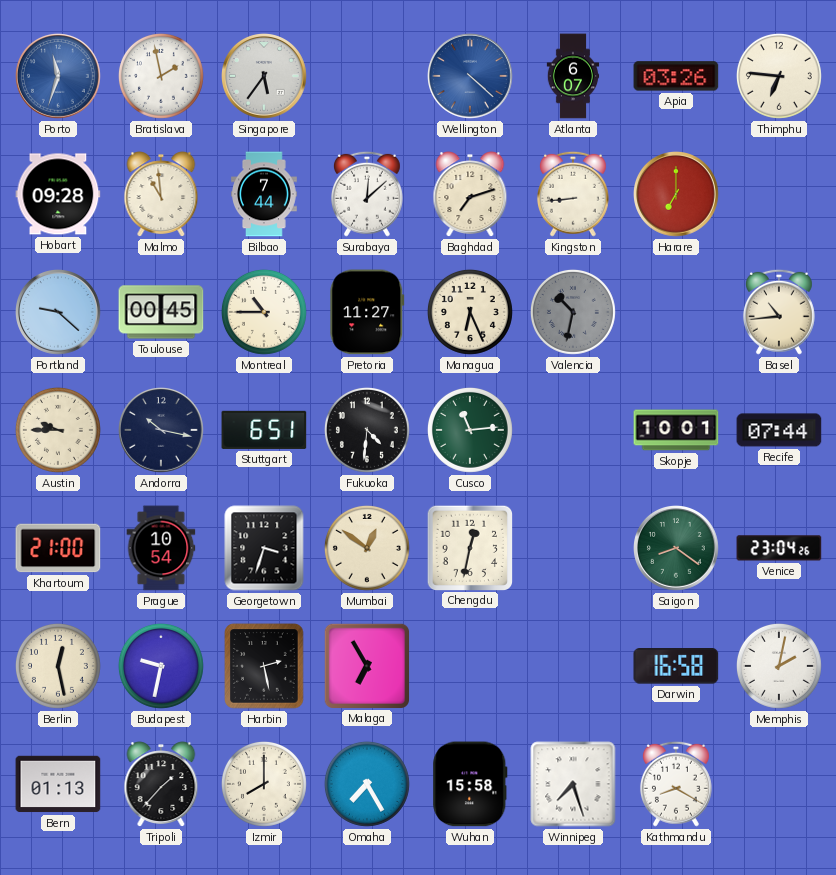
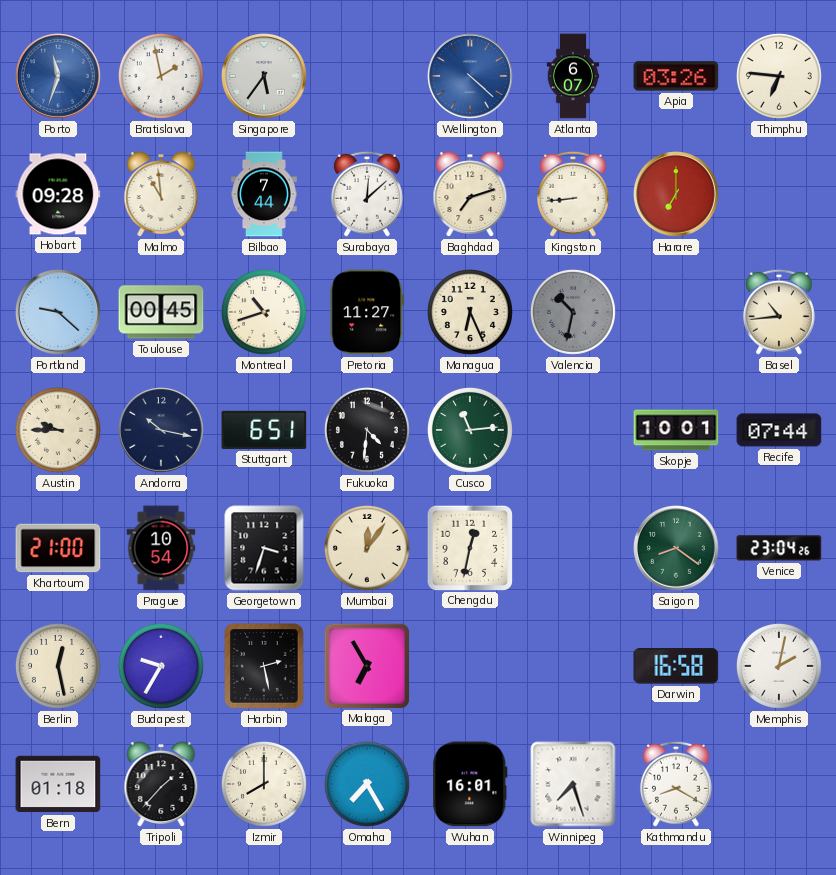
Montreal: 10:45 -> 10:42 (264, 312)
Mumbai: 12:51 -> 12:06 (367, 548)
Budapest: 9:32 -> 9:35 (161, 666)
Bern: 01:13 -> 01:18 (58, 784)
Wuhan: 15:58 -> 16:01 (470, 784)
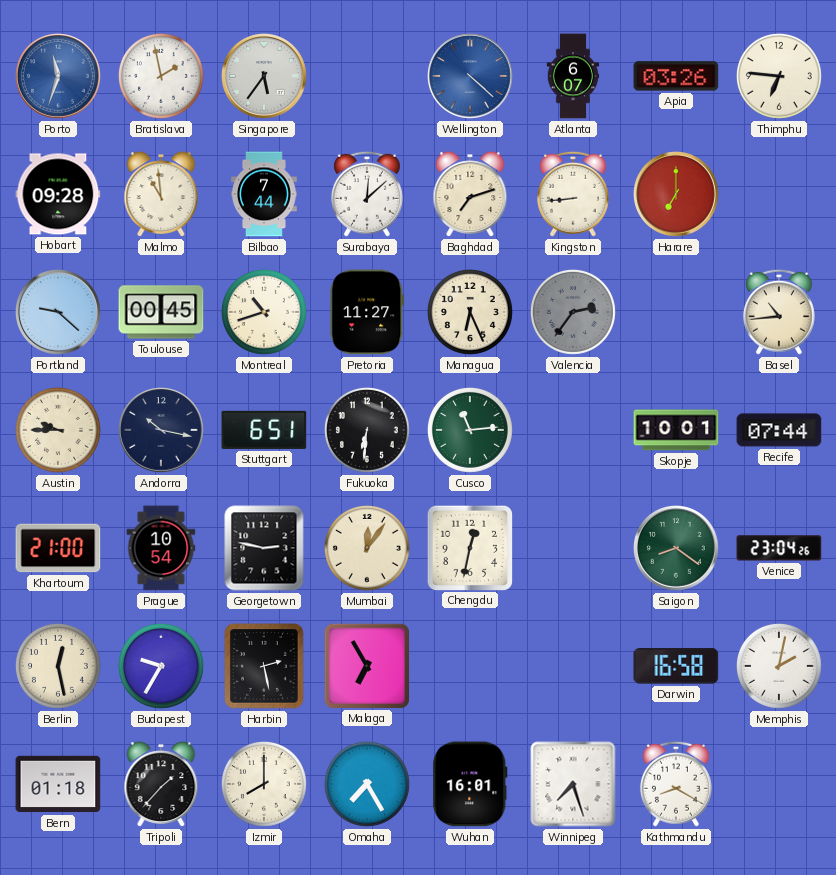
Valencia: 10:32 -> 2:36 (573, 312)
Fukuoka: 4:31 -> 6:31 (367, 430)
Georgetown: 3:33 -> 2:47 (264, 548)
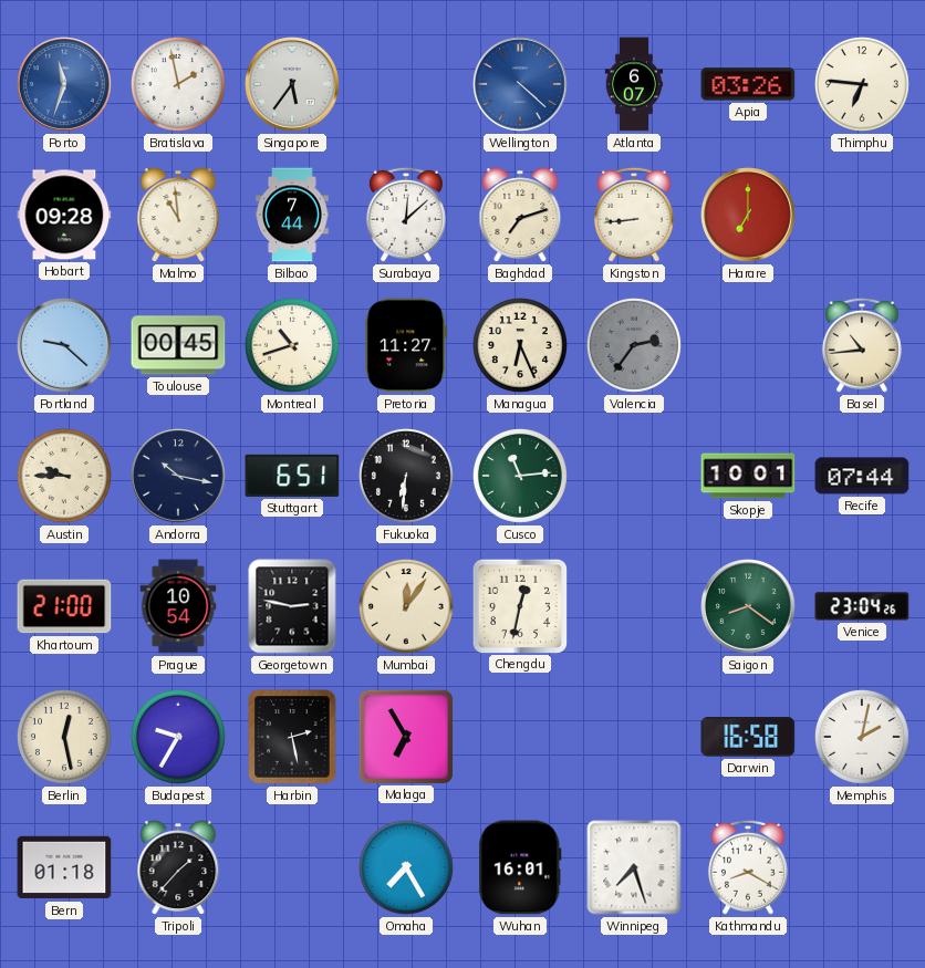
Izmir: 8:00 -> none (264, 784)
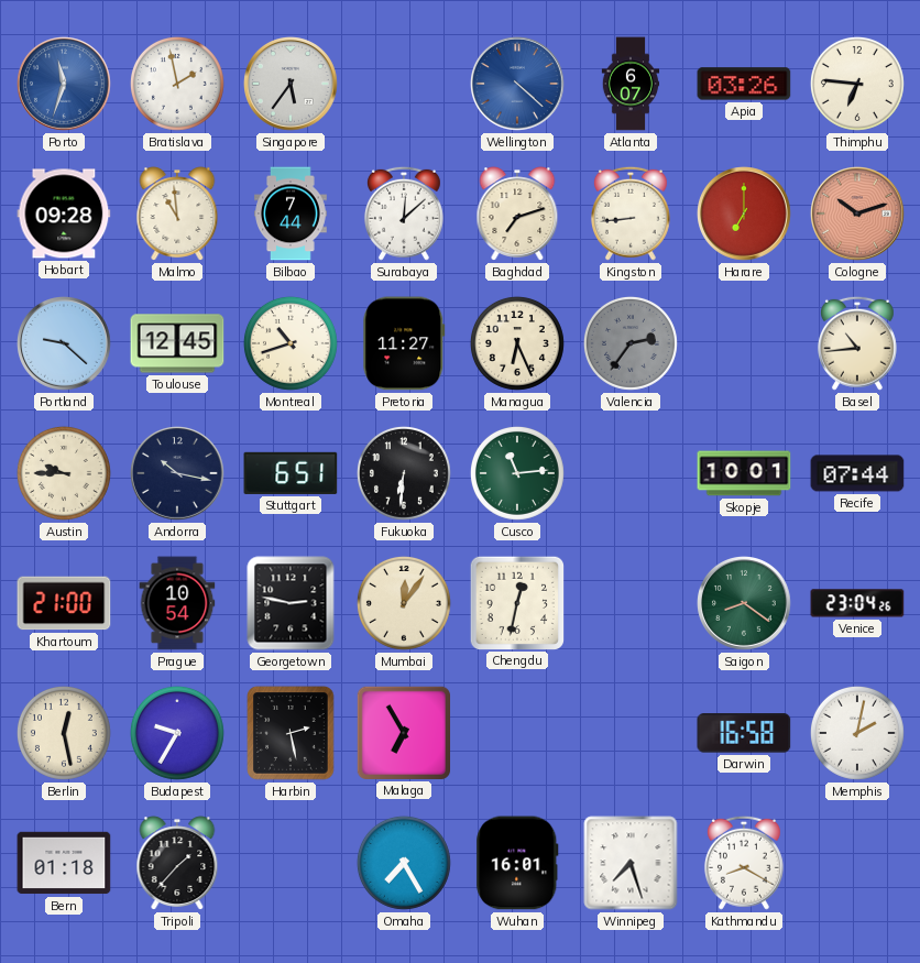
Cologne: none -> 10:12 (858, 215)
Toulouse: 00:45 -> 12:45 (177, 343)
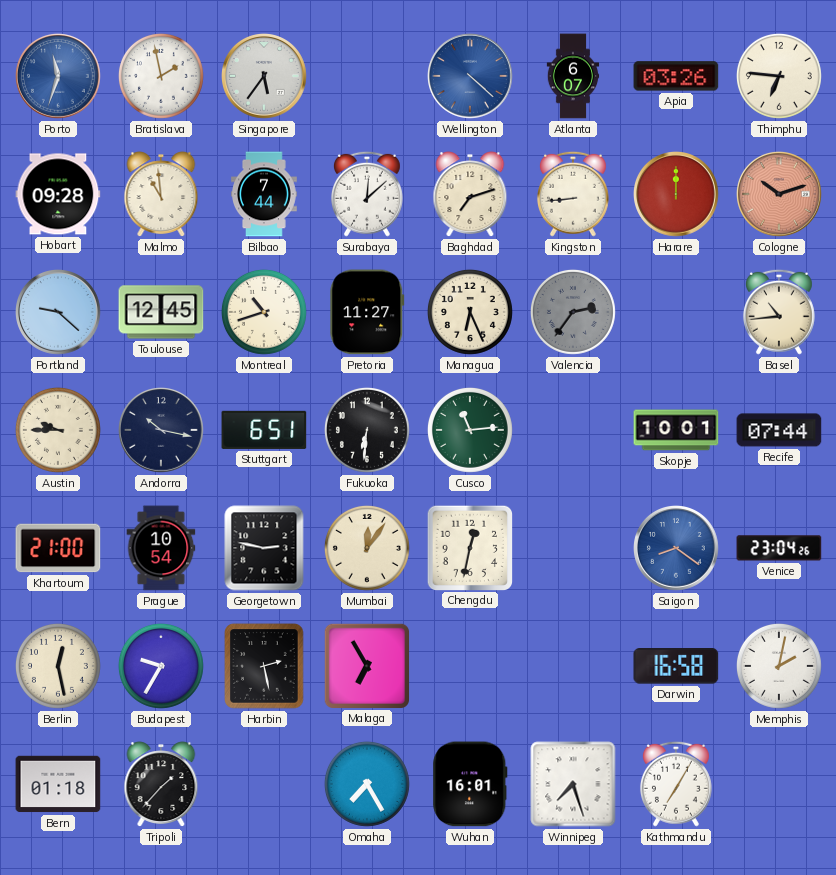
Harare: 7:00 -> 12:00 (677, 195)
Saigon dial: green -> blue (677, 549)
Kathmandu: 8:20 -> 7:05 (676, 784)
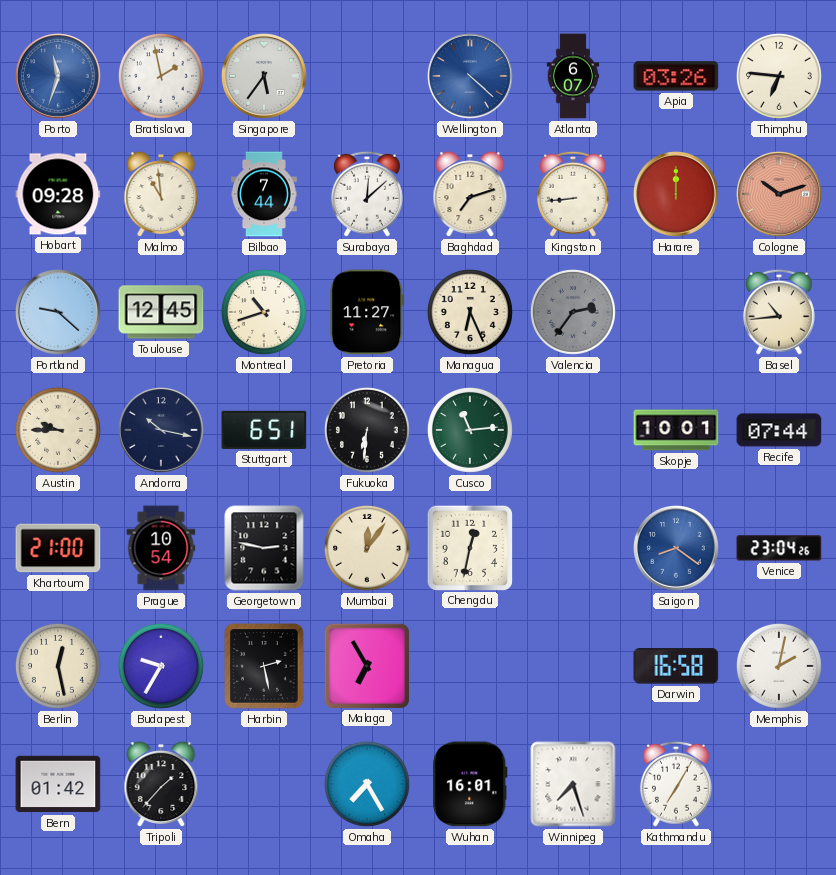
Bern: 01:18 -> 01:42 (58, 784)
